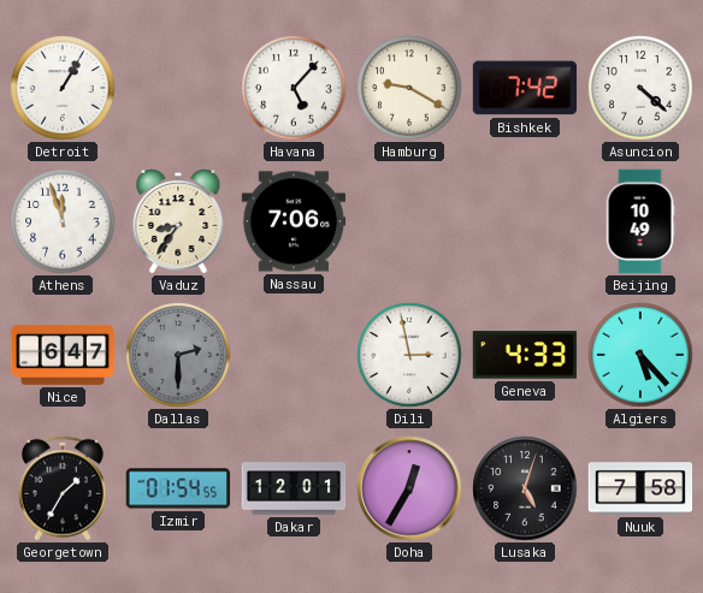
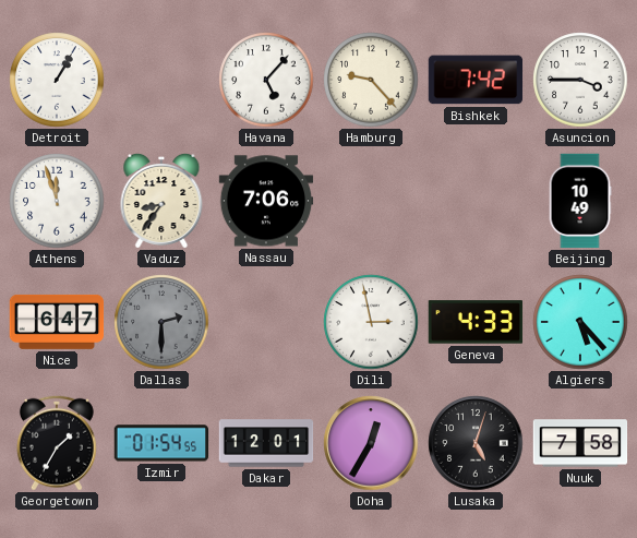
Hamburg: 9:20 -> 9:23 (371, 80)
Asuncion: 4:22 -> 3:45 (580, 80)
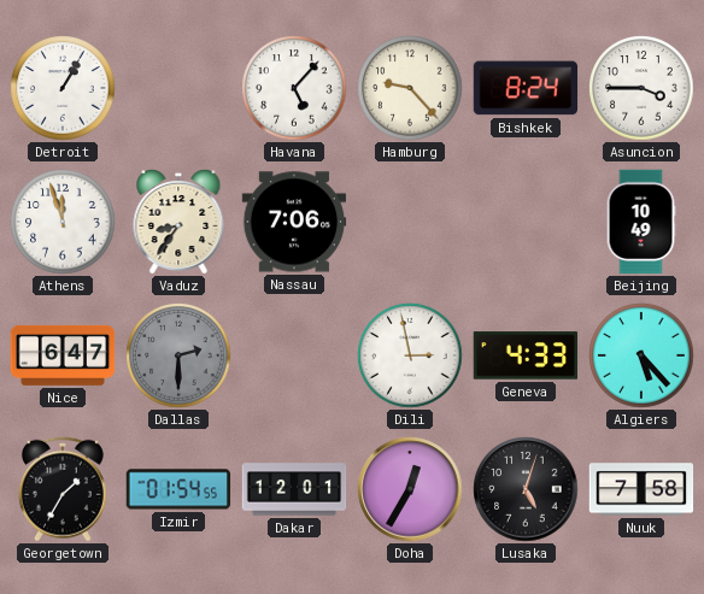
Bishkek: 7:42 -> 8:24 (526, 88)
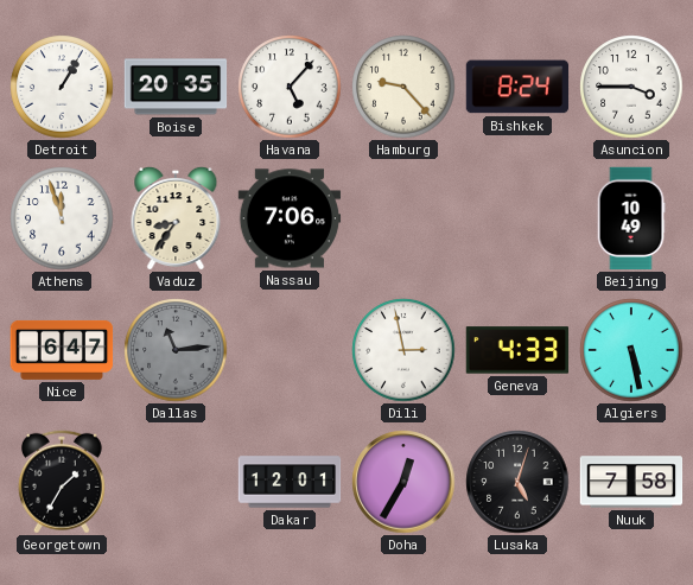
Boise: none -> 20:35 (176, 87)
Dallas: 2:30 -> 11:14 (176, 350)
Algiers: 5:23 -> 5:28 (631, 350)
Izmir: 01:54 -> none (178, 489)
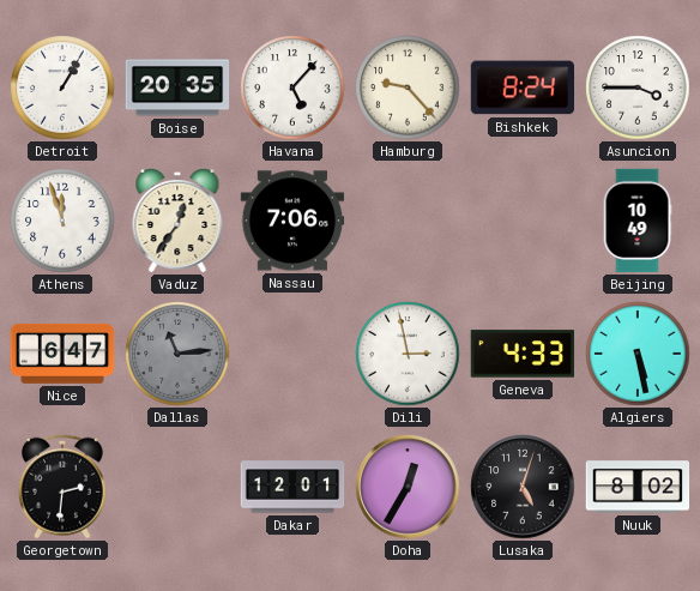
Vaduz: 8:36 -> 12:36 (177, 222)
Georgetown: 1:35 -> 2:31 (62, 487)
Nuuk: 7:58 -> 8:02 (638, 487)
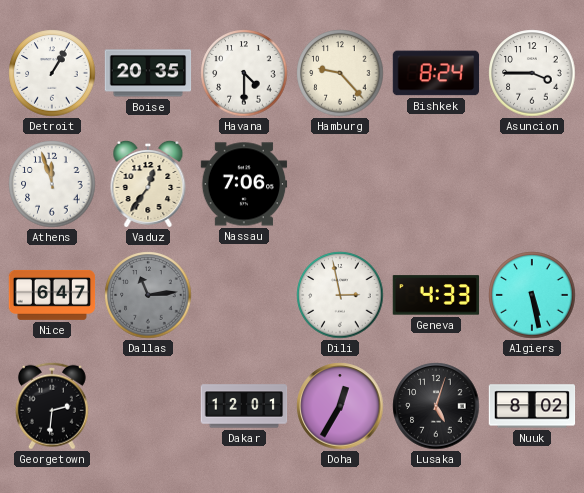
Havana: 5:07 -> 4:30 (244, 73)
Beijing: 10:49 -> none (638, 221)
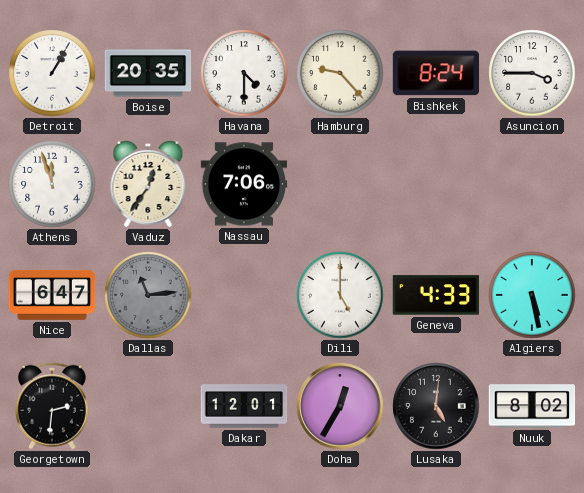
Dili: 2:58 -> 5:00 (340, 295)
Lusaka: 5:03 -> 5:01 (436, 406)
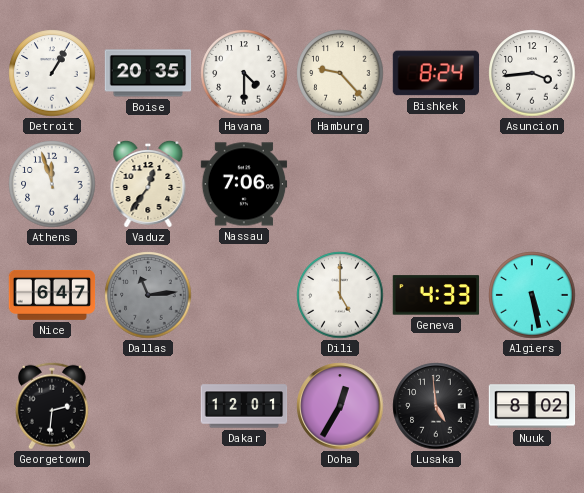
Asuncion: 3:45 -> 3:44 (532, 73)
Lusaka: 5:01 -> 4:59 (436, 406)
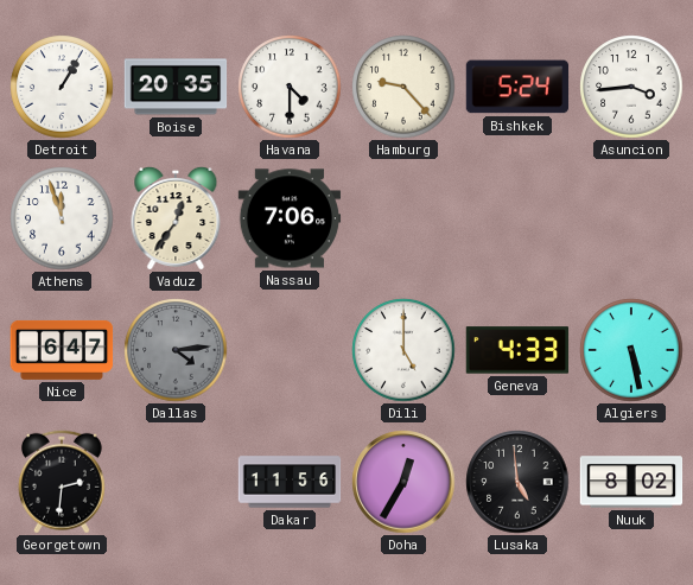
Bishkek: 8:24 -> 5:24 (517, 87)
Dallas: 11:14 -> 4:14 (176, 350)
Dakar: 12:01 -> 11:56 (290, 482)
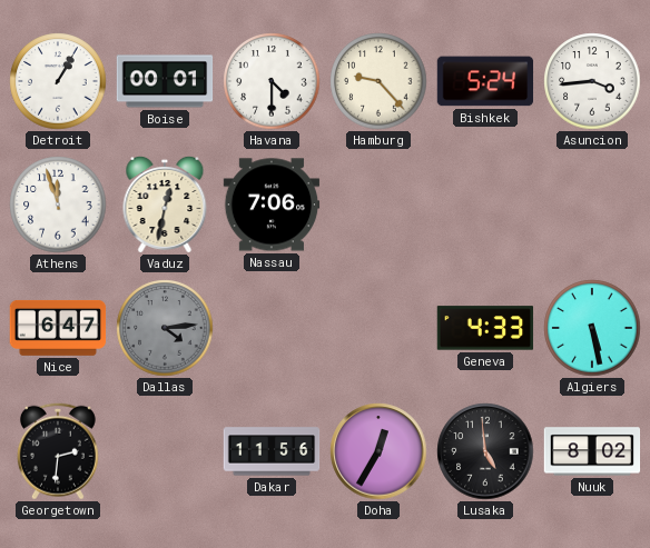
Boise: 20:35 -> 00:01 (165, 81)
Vaduz: 12:36 -> 12:32 (165, 206)
Dili: 5:00 -> none (403, 350)
